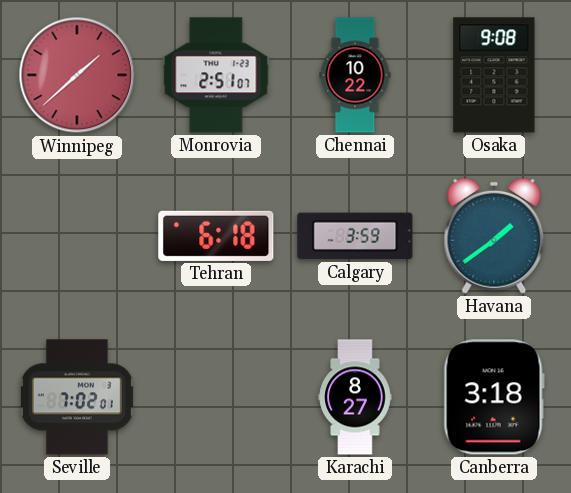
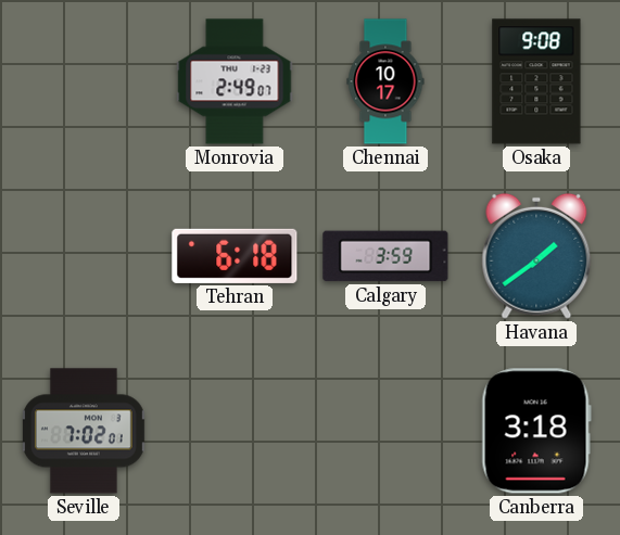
Winnipeg: 1:38 -> none (77, 75)
Monrovia: 2:51 -> 2:49 (235, 81)
Chennai: 10:22 -> 10:17 (385, 81)
Karachi: 8:27 -> none (355, 397)
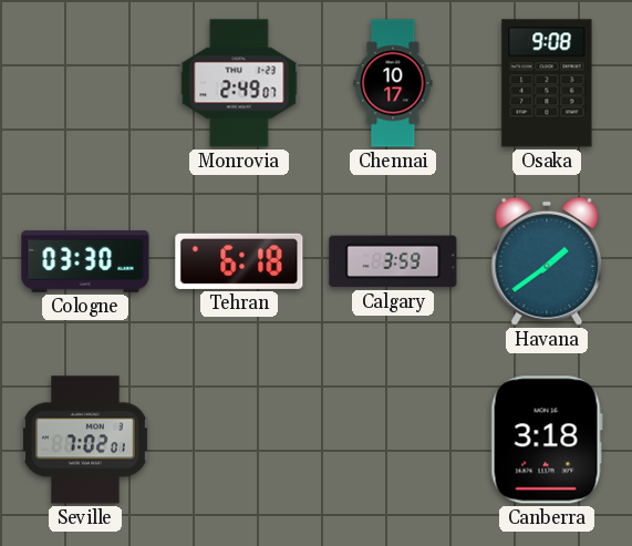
Cologne: none -> 03:30 (85, 261)
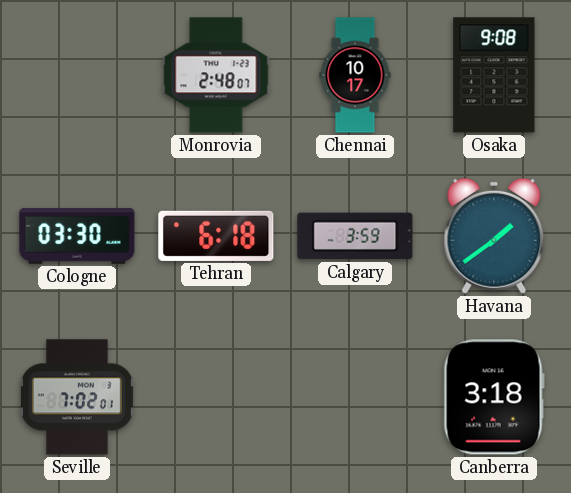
Monrovia: 2:49 -> 2:48 (216, 75)
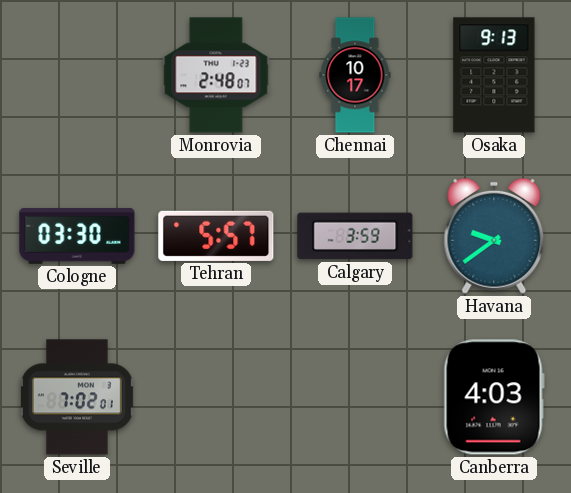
Osaka: 9:08 -> 9:13 (494, 75)
Tehran: 6:18 -> 5:57 (216, 236)
Havana: 1:39 -> 9:39 (494, 236)
Canberra: 3:18 -> 4:03 (494, 397)
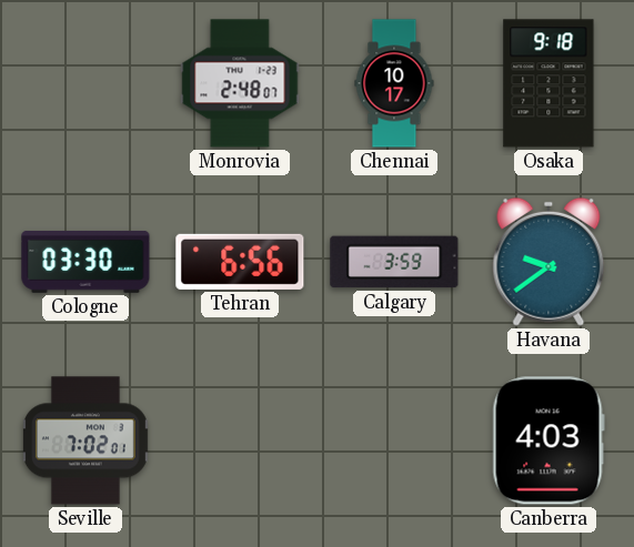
Osaka: 9:13 -> 9:18 (549, 83)
Tehran: 5:57 -> 6:56 (240, 262)
